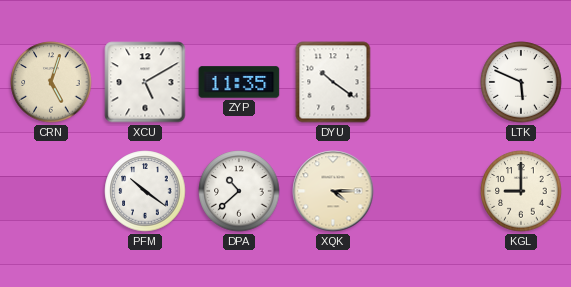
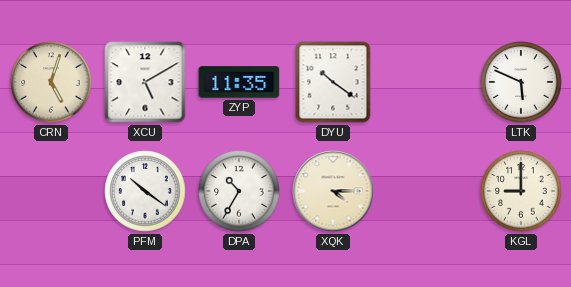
DPA: 10:38 -> 10:35 (239, 191)
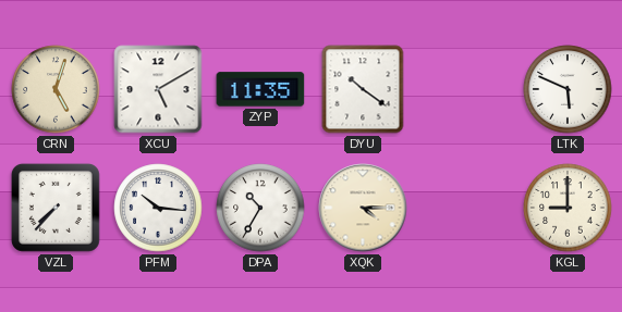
VZL: none -> 7:37 (56, 208)
PFM: 10:21 -> 10:16 (158, 208)
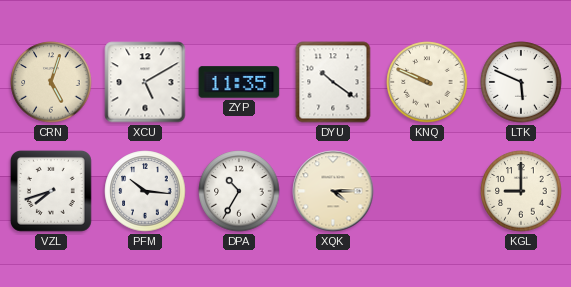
KNQ: none -> 9:49 (427, 82)
VZL: 7:37 -> 7:42 (51, 191)
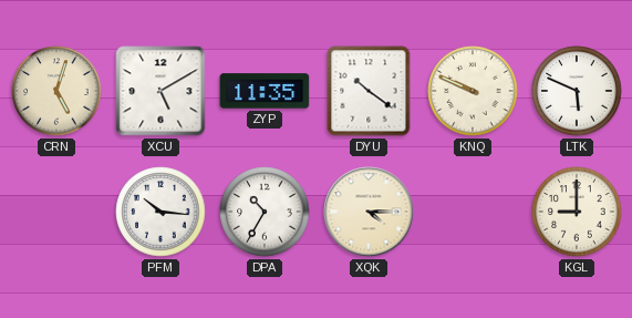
VZL: 7:42 -> none (51, 191)
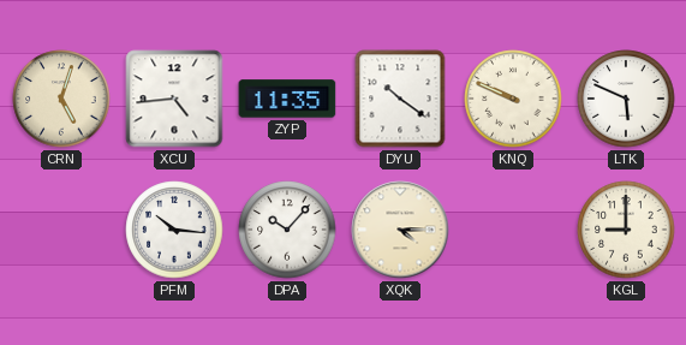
XCU: 5:10 -> 4:44 (174, 99)
DPA: 10:35 -> 10:07 (287, 230)
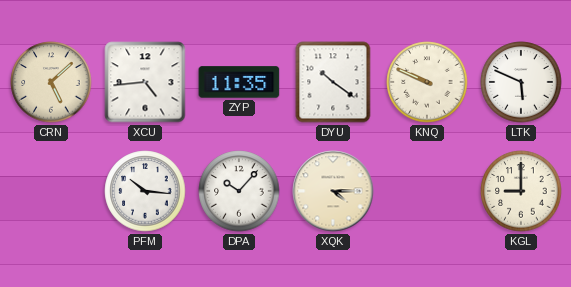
CRN: 5:03 -> 5:08 (51, 82)
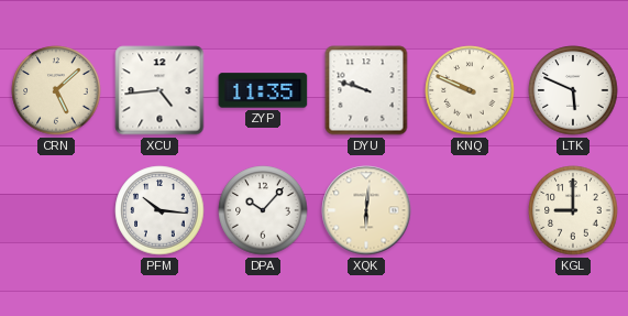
DYU: 10:21 -> 9:48 (366, 90)
XQK: 4:15 -> 6:01 (366, 210)
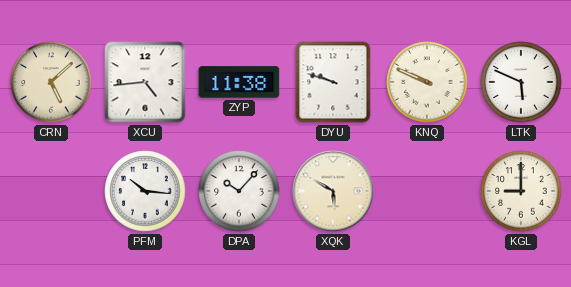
ZYP: 11:35 -> 11:38 (239, 82)
XQK: 6:01 -> 5:50 (333, 191)
